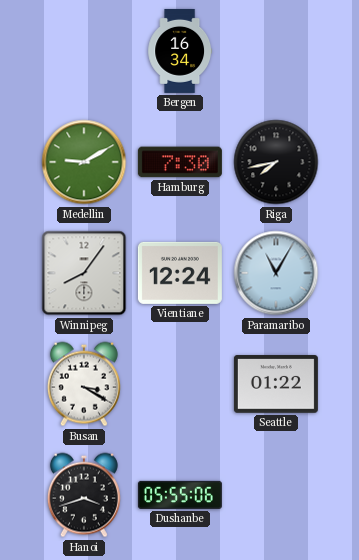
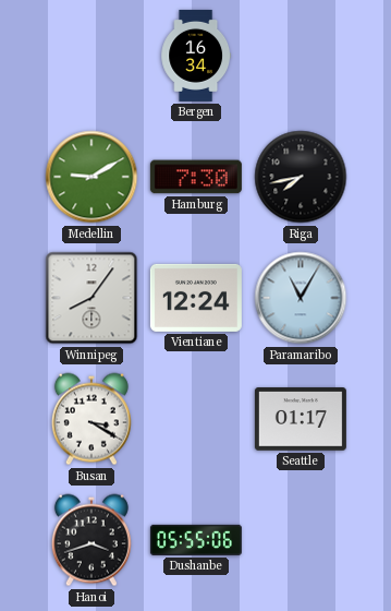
Seattle: 01:22 -> 01:17 (301, 419)
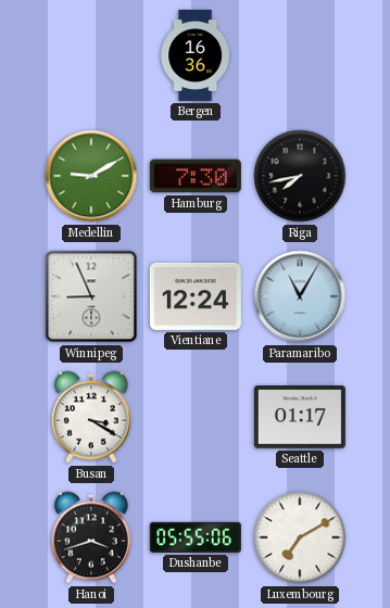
Bergen: 16:34 -> 16:36 (196, 55)
Winnipeg: 8:06 -> 8:56 (91, 296)
Luxembourg: none -> 7:10 (300, 537)
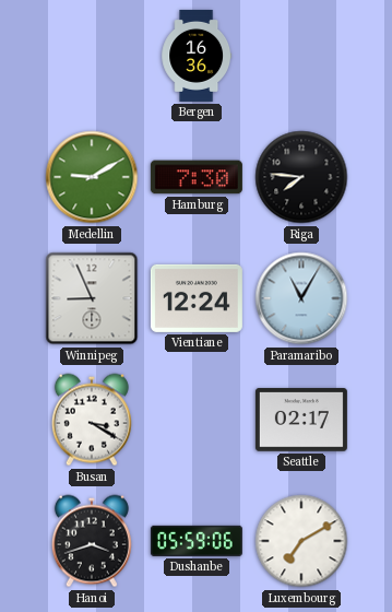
Riga: 7:43 -> 7:46 (301, 177)
Seattle: 01:17 -> 02:17 (301, 420)
Dushanbe: 05:55 -> 05:59 (197, 541)
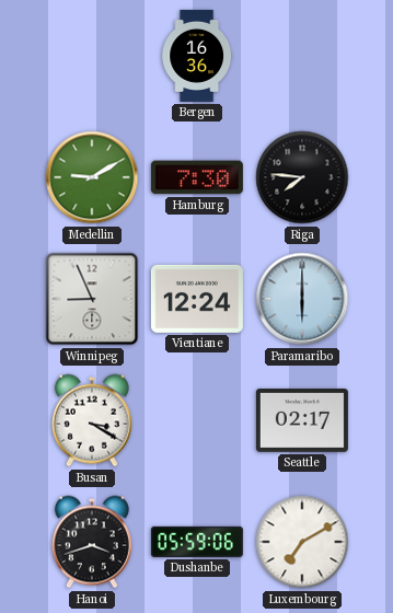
Paramaribo: 11:05 -> 6:00 (302, 299)
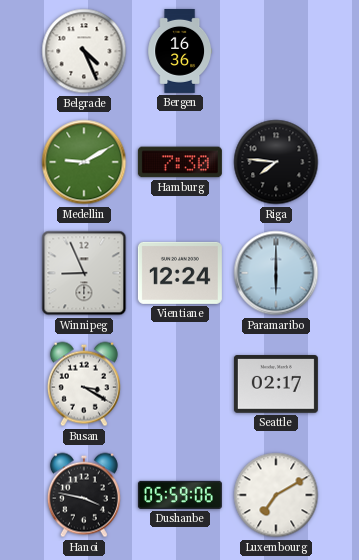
Belgrade: none -> 4:26 (84, 51)
Hanoi: 3:42 -> 3:47 (84, 495)
